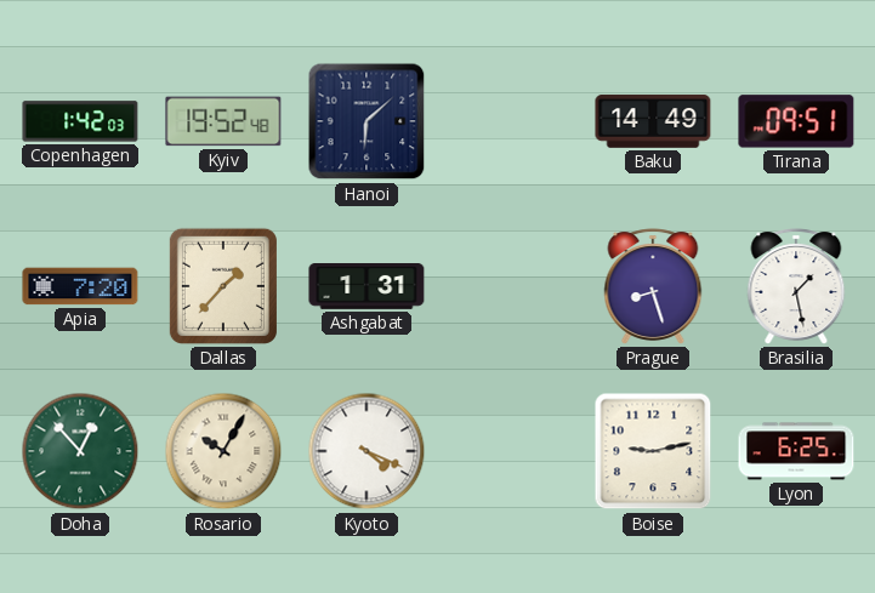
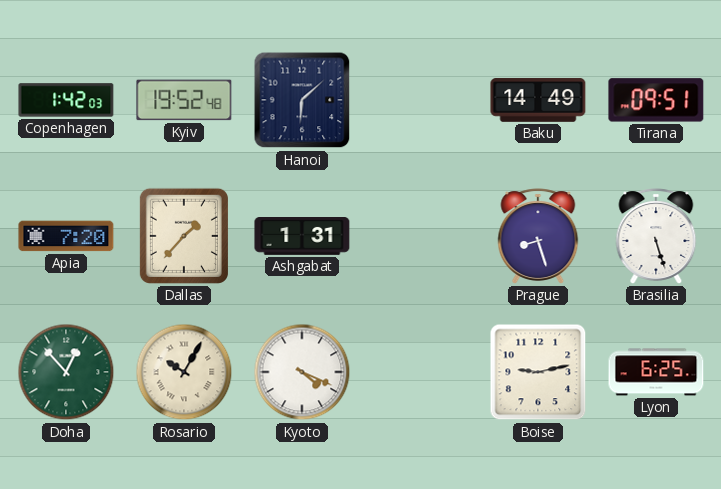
Brasilia: 1:28 -> 5:27 (656, 236)
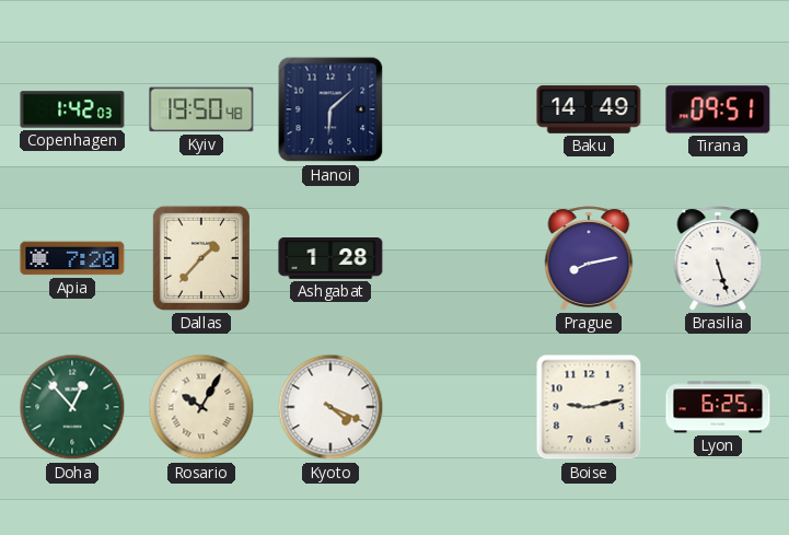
Kyiv: 19:52 -> 19:50 (201, 109)
Ashgabat: 1:31 -> 1:28 (330, 259)
Prague: 8:27 -> 8:13 (589, 258)
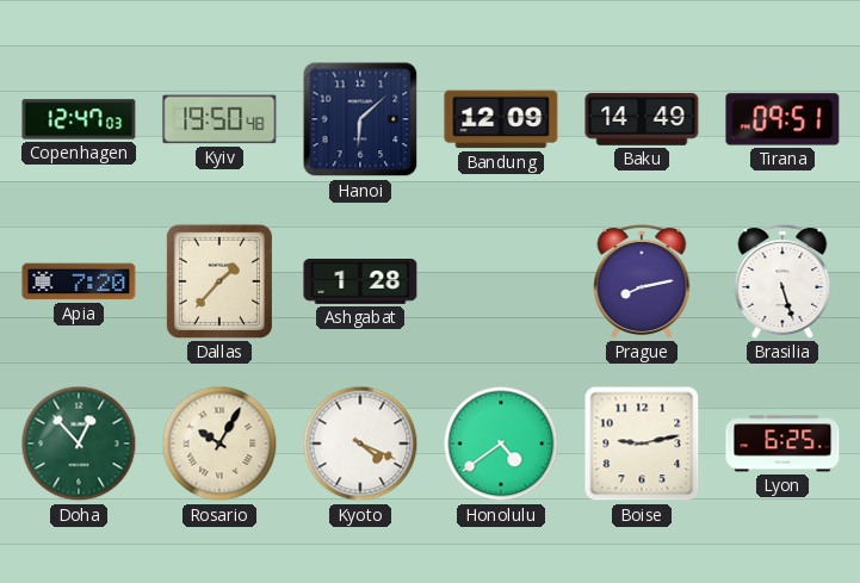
Copenhagen: 1:42 -> 12:47 (79, 119)
Bandung: none -> 12:09 (501, 119)
Honolulu: none -> 4:39 (501, 444)
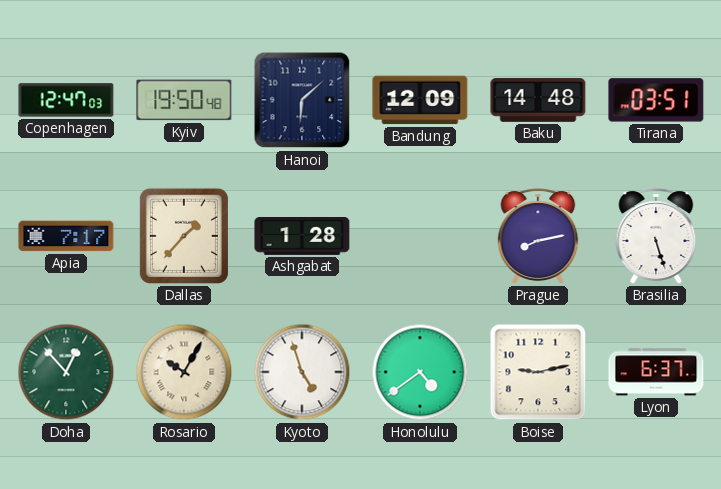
Baku: 14:49 -> 14:48 (538, 100)
Tirana: 09:51 -> 03:51 (656, 100)
Apia: 7:20 -> 7:17 (66, 236)
Kyoto: 4:19 -> 4:57 (302, 372)
Lyon: 6:25 -> 6:37 (656, 372)
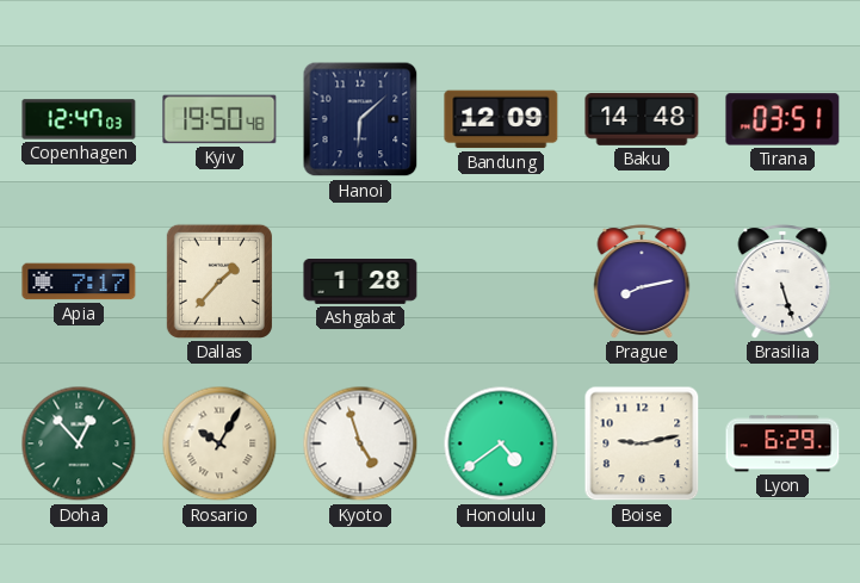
Lyon: 6:37 -> 6:29 (782, 444)
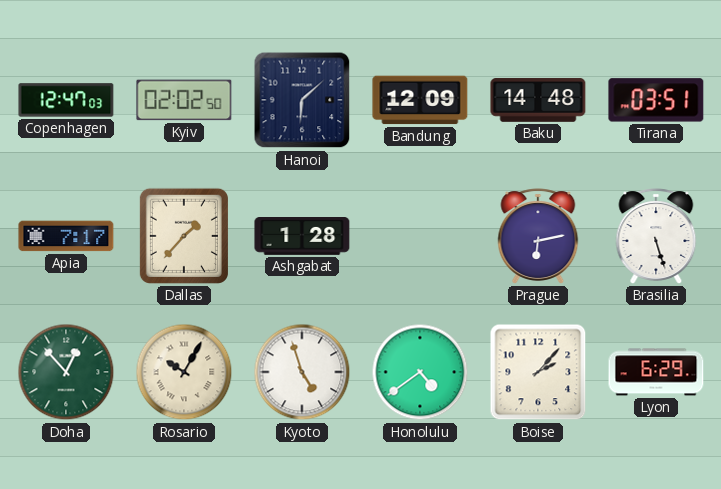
Kyiv: 19:50 -> 02:02 (184, 100)
Prague: 8:13 -> 6:13 (538, 236)
Boise: 9:13 -> 2:07 (538, 372)
